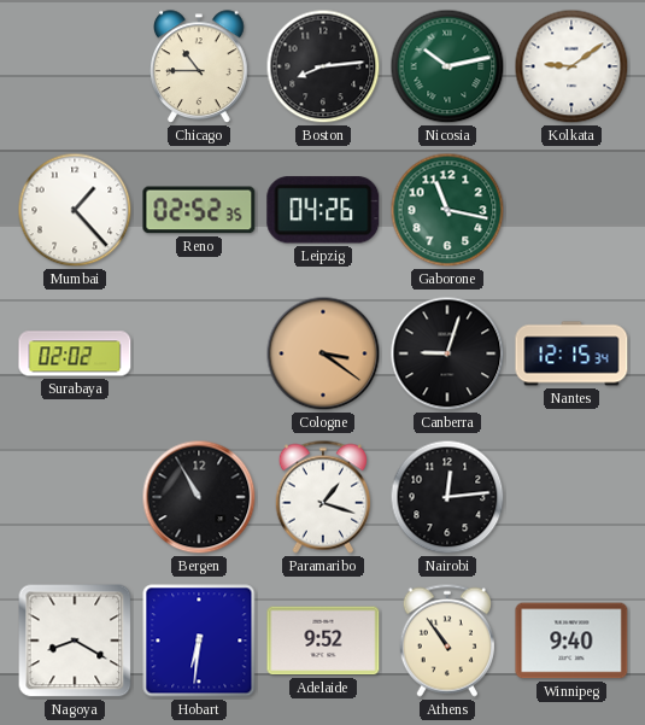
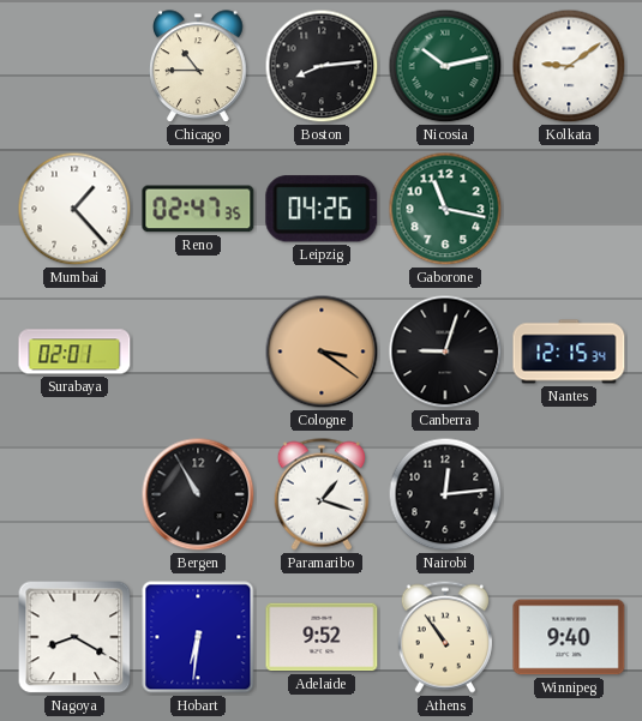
Reno: 02:52 -> 02:47 (198, 209)
Surabaya: 02:02 -> 02:01 (74, 352)
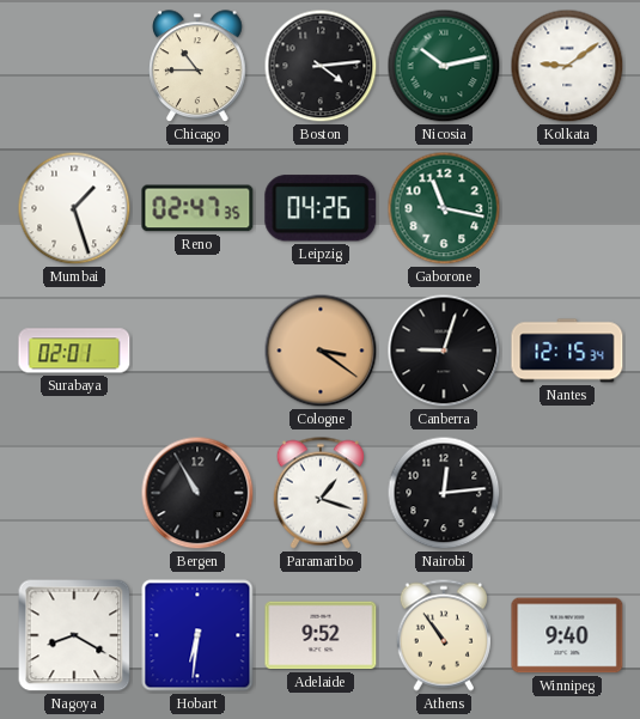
Boston: 8:14 -> 4:14 (321, 66)
Mumbai: 1:23 -> 1:27 (74, 208)
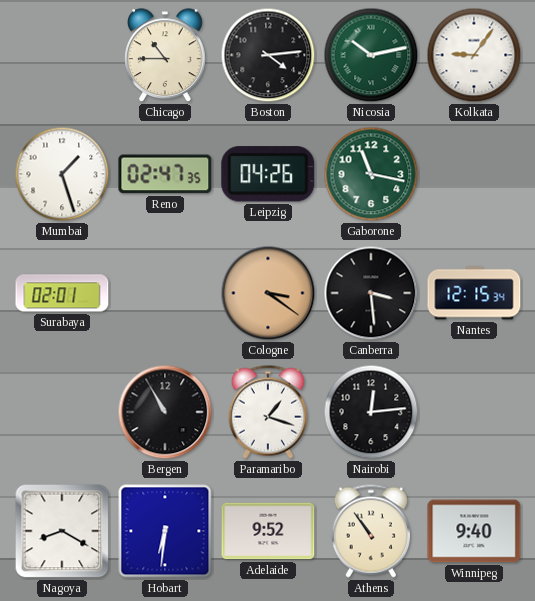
Kolkata: 9:09 -> 9:06 (474, 55)
Canberra: 9:03 -> 3:29 (371, 293)
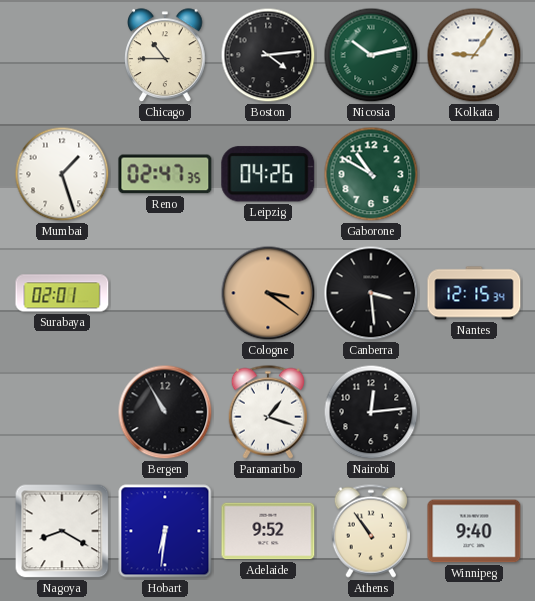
Gaborone: 11:17 -> 10:50 (371, 174)
